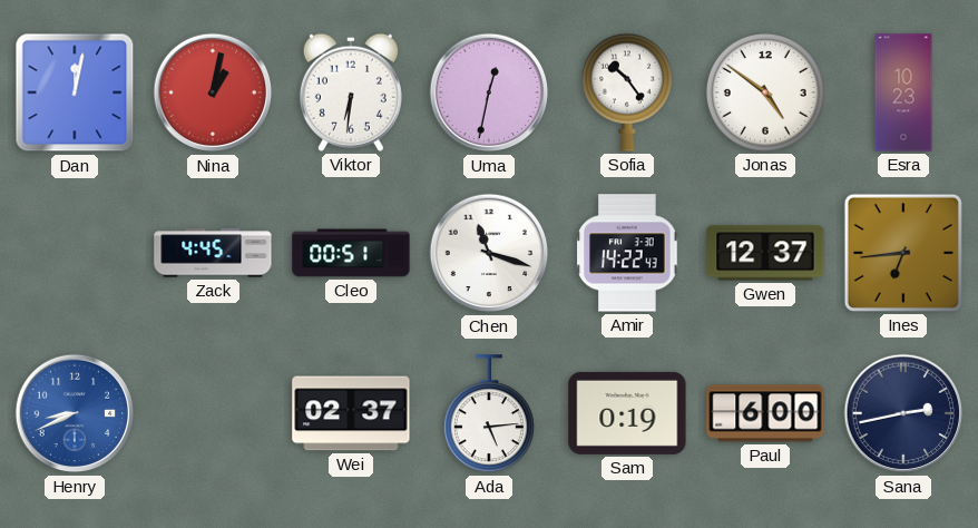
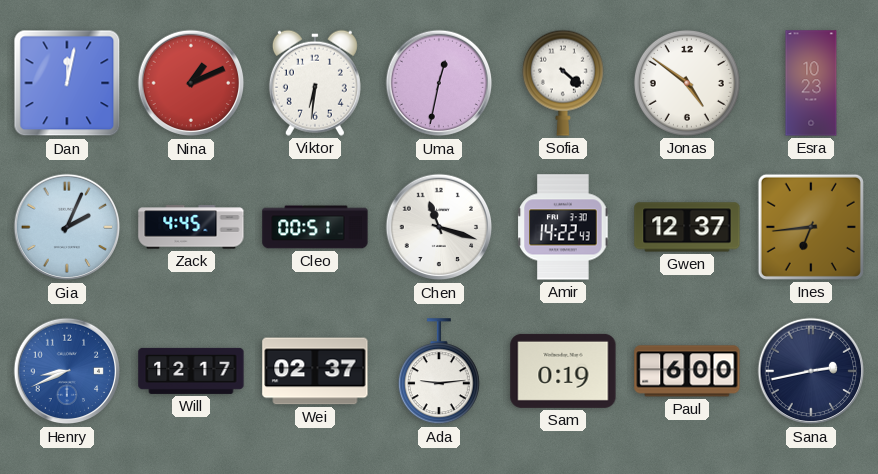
Nina: 1:02 -> 1:11 (191, 83)
Sofia: 10:24 -> 4:22 (563, 83)
Gia: none -> 2:04 (67, 227)
Will: none -> 12:17 (191, 371)
Ada: 5:14 -> 9:14 (439, 372)
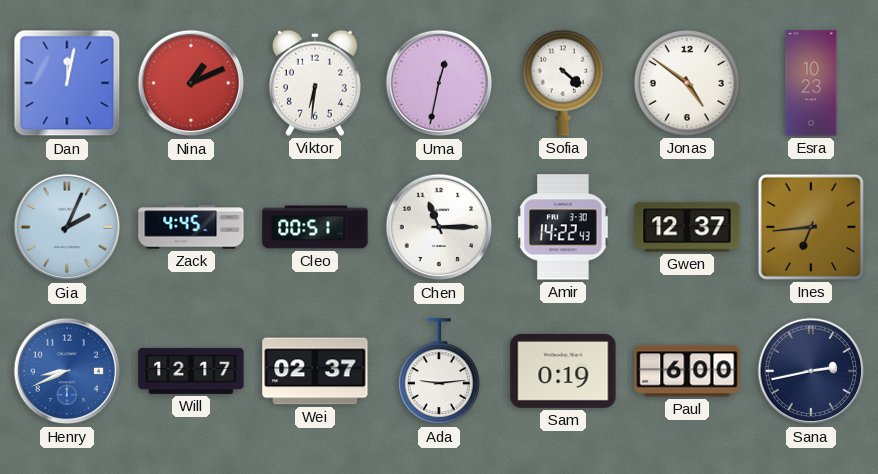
Chen: 11:18 -> 11:15 (439, 227)
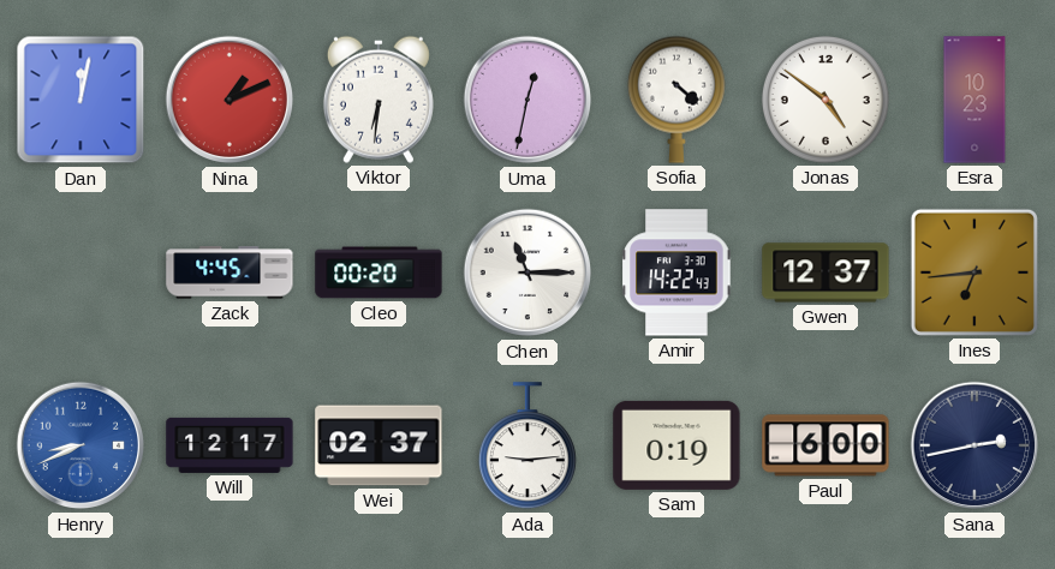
Gia: 2:04 -> none (67, 227)
Cleo: 00:51 -> 00:20 (379, 272)
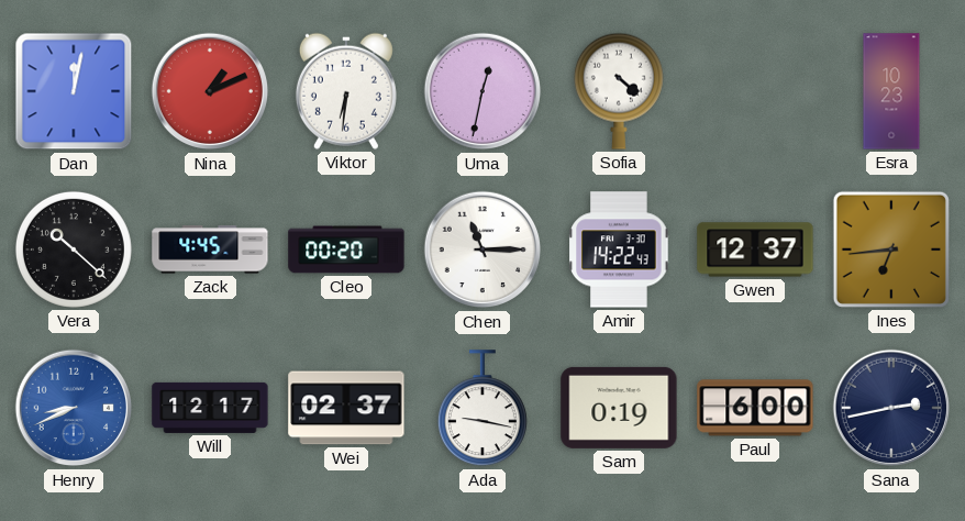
Jonas: 4:51 -> none (825, 100)
Vera: none -> 10:22 (74, 250)
Ada: 9:14 -> 9:17 (482, 409)
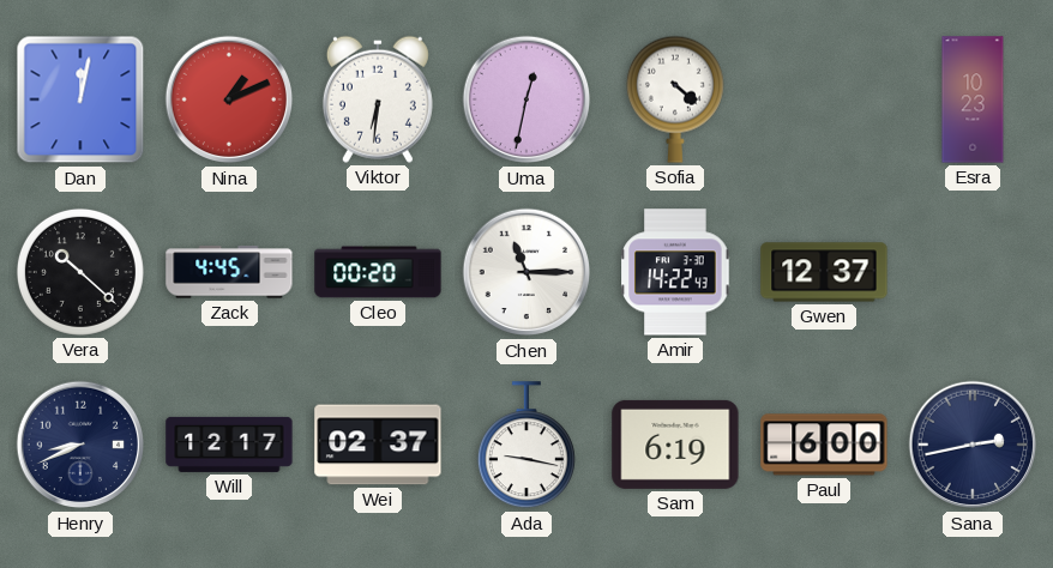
Ines: 6:44 -> none (891, 250)
Henry dial: blue -> navy (80, 445)
Sam: 0:19 -> 6:19 (675, 445)
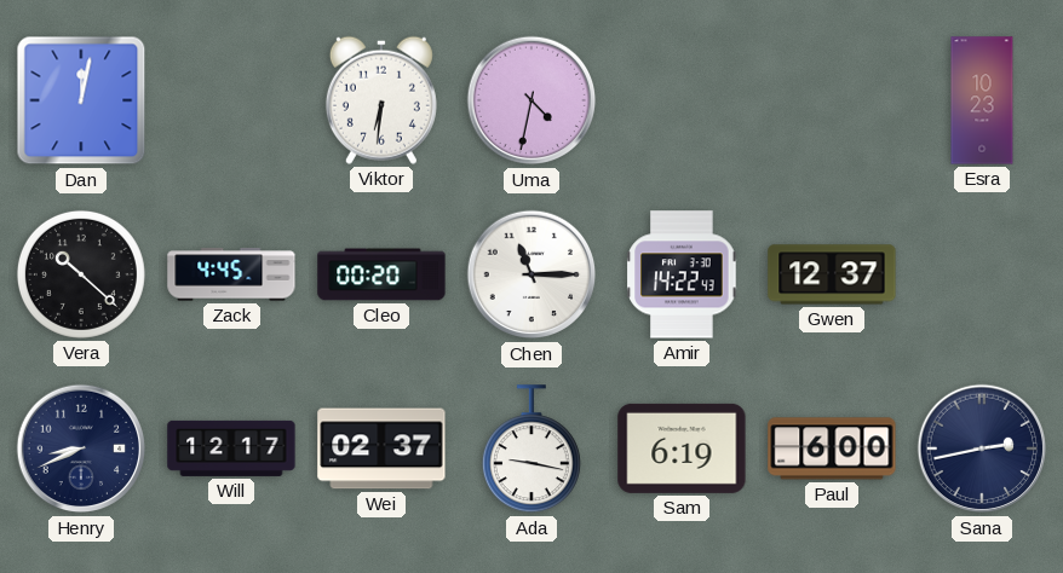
Nina: 1:11 -> none (229, 99)
Uma: 12:32 -> 4:32 (531, 100)
Sofia: 4:22 -> none (675, 99)
